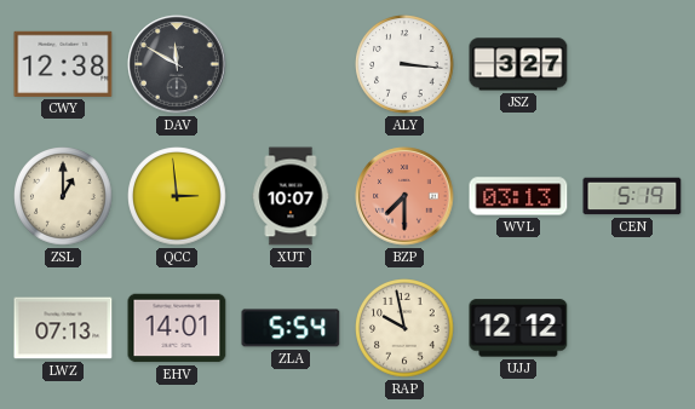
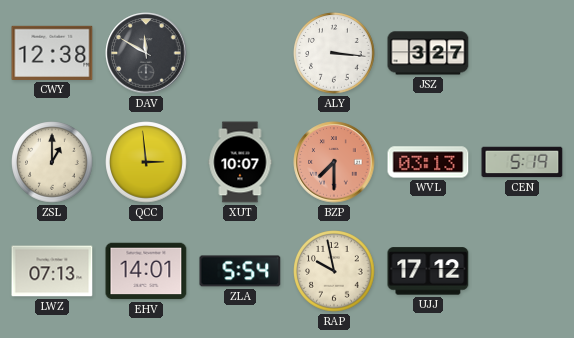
UJJ: 12:12 -> 17:12 (428, 271)
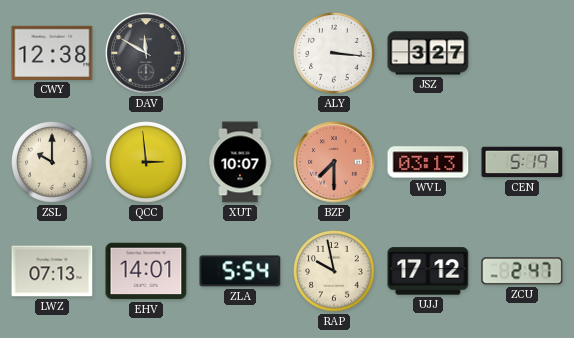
ZSL: 1:00 -> 10:00 (52, 162)
ZCU: none -> 2:47 (522, 271)
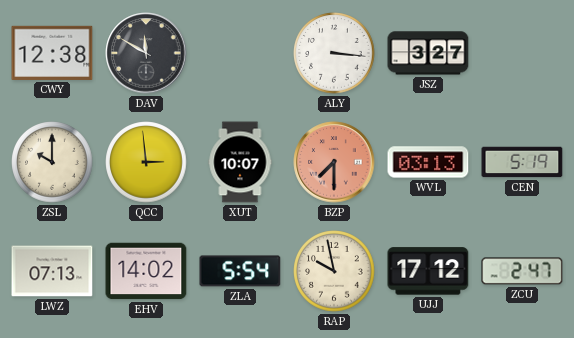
EHV: 14:01 -> 14:02 (146, 271)
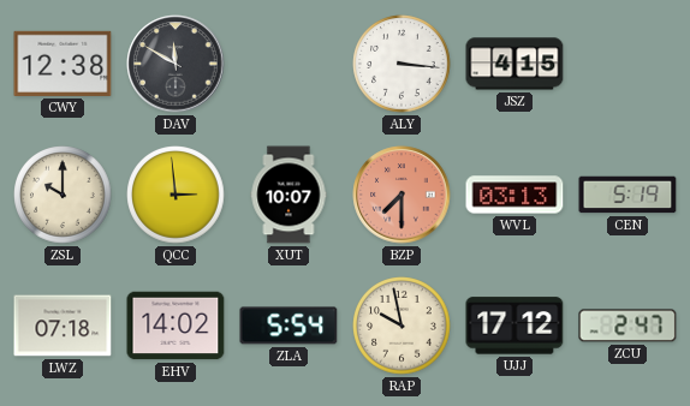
JSZ: 3:27 -> 4:15 (514, 64)
LWZ: 07:13 -> 07:18 (63, 326)
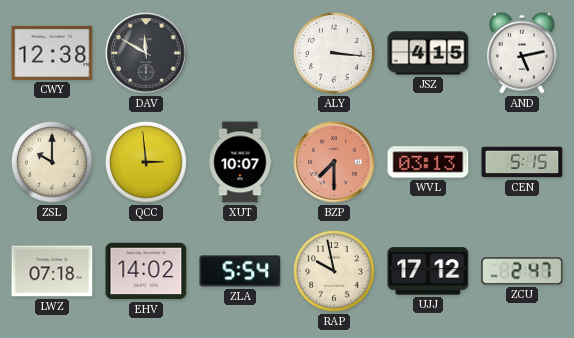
AND: none -> 5:13 (523, 53)
CEN: 5:19 -> 5:15 (522, 162)
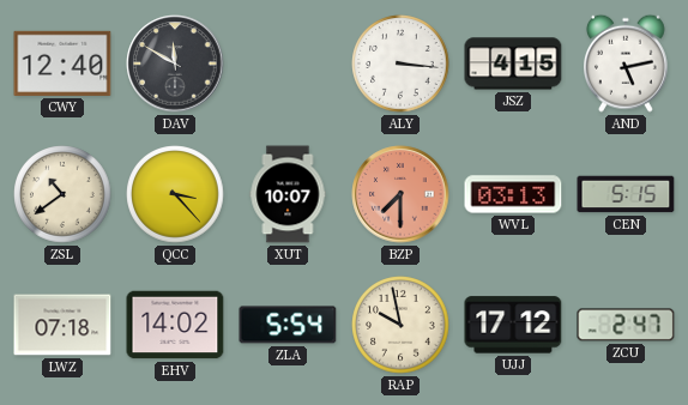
CWY: 12:38 -> 12:40 (62, 64)
ZSL: 10:00 -> 10:39 (62, 194)
QCC: 2:59 -> 3:23 (175, 194)
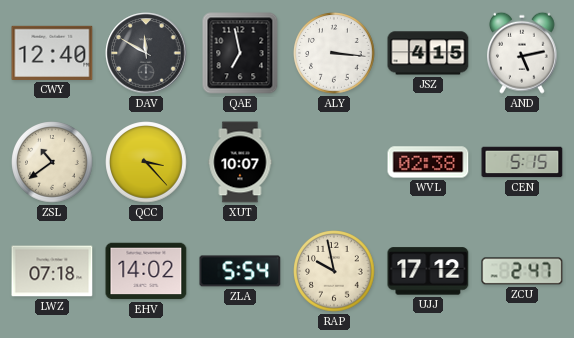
QAE: none -> 6:58 (240, 53)
BZP: 7:30 -> none (400, 194)
WVL: 03:13 -> 02:38 (428, 162)
